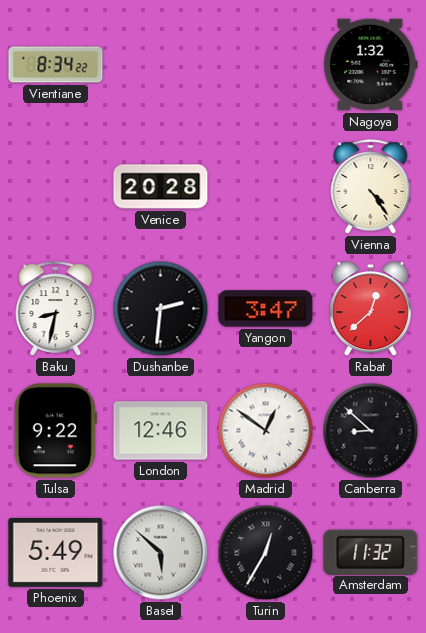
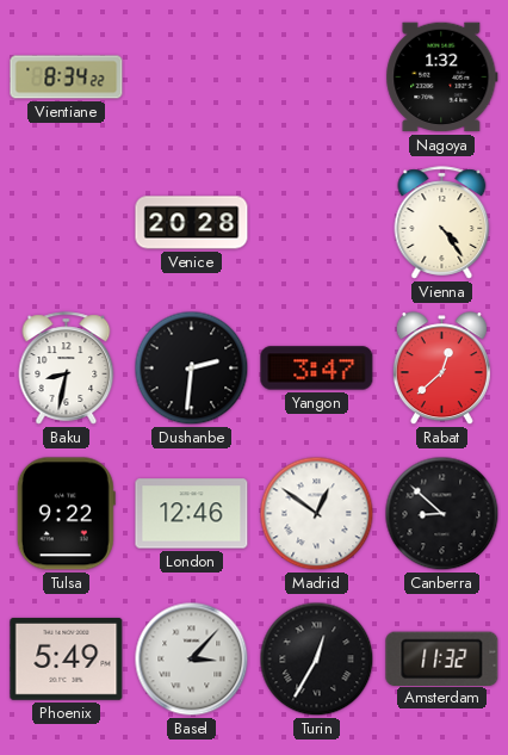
Basel: 5:52 -> 3:07 (192, 660)
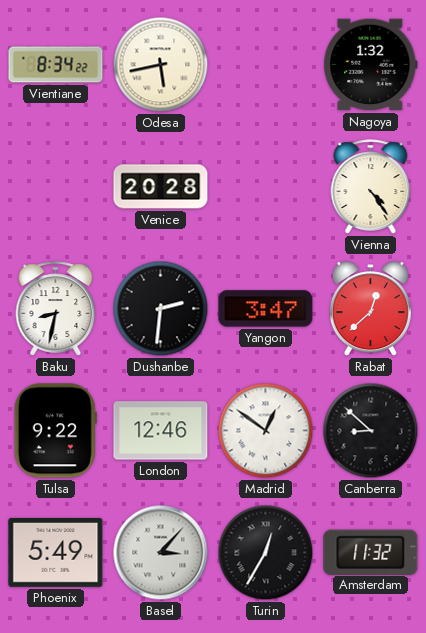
Odesa: none -> 5:43 (161, 65)
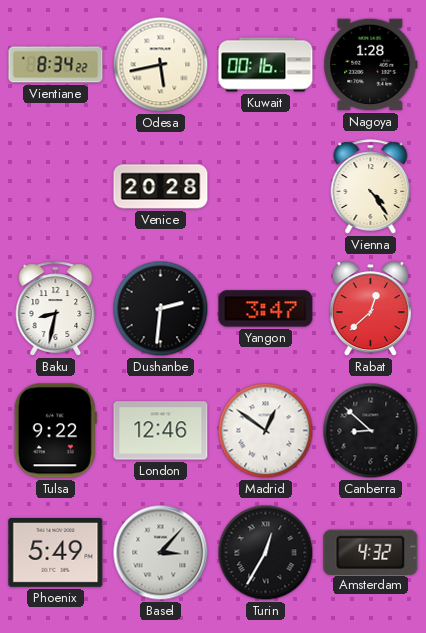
Kuwait: none -> 00:16 (266, 65)
Nagoya: 1:32 -> 1:28 (371, 65)
Amsterdam: 11:32 -> 4:32 (371, 552)
